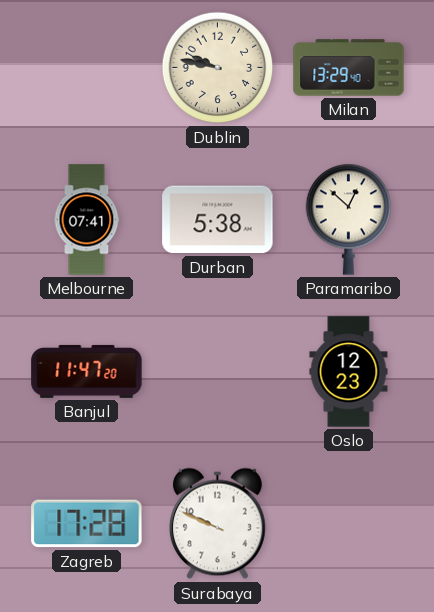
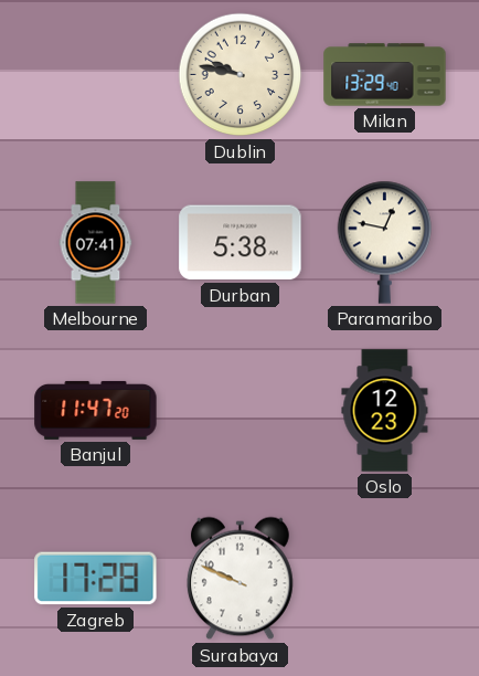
Paramaribo: 12:52 -> 12:47 (384, 242)
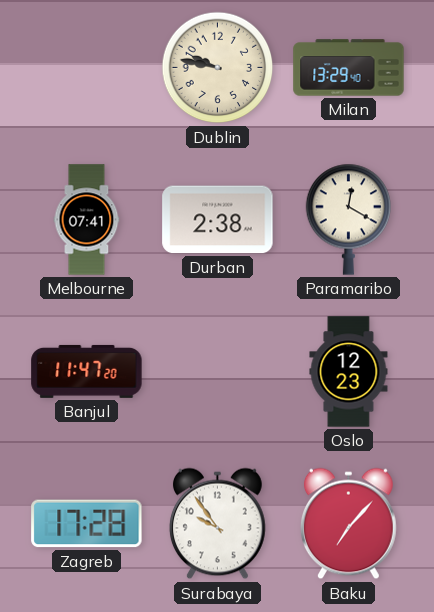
Durban: 5:38 -> 2:38 (218, 220)
Paramaribo: 12:47 -> 12:20 (348, 219)
Surabaya: 9:49 -> 9:54 (217, 524)
Baku: none -> 7:07 (348, 524)
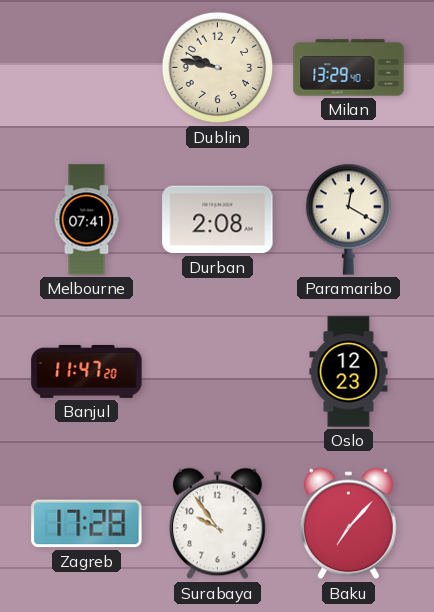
Durban: 2:38 -> 2:08 (218, 220)
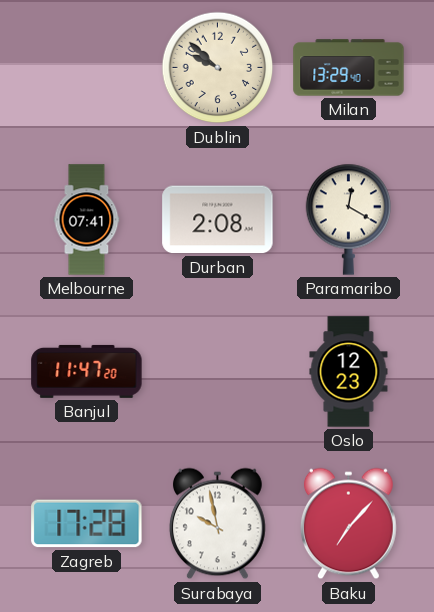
Dublin: 9:47 -> 9:52 (218, 68)
Surabaya: 9:54 -> 9:58 (217, 524)
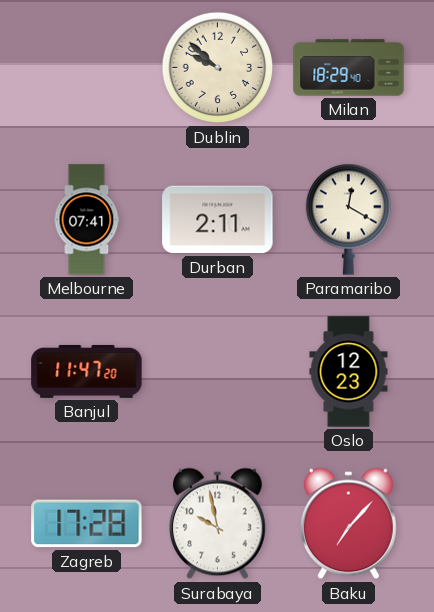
Milan: 13:29 -> 18:29 (349, 68)
Durban: 2:08 -> 2:11 (218, 220)
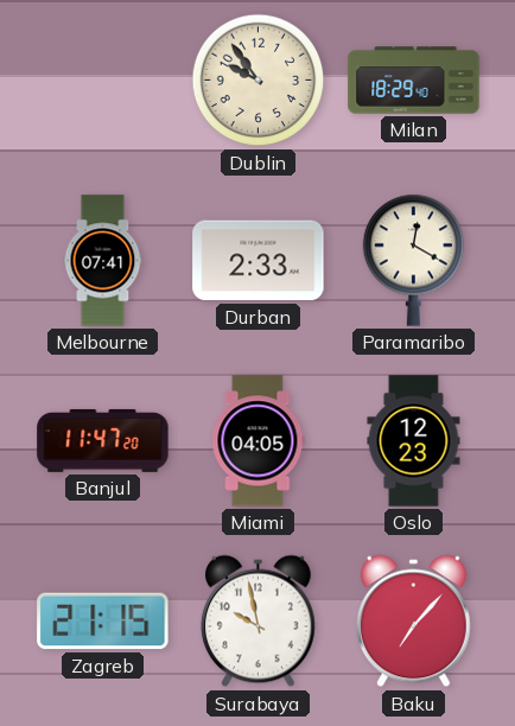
Dublin: 9:52 -> 9:54 (259, 81)
Durban: 2:11 -> 2:33 (259, 261)
Miami: none -> 04:05 (259, 441)
Zagreb: 17:28 -> 21:15 (103, 622)
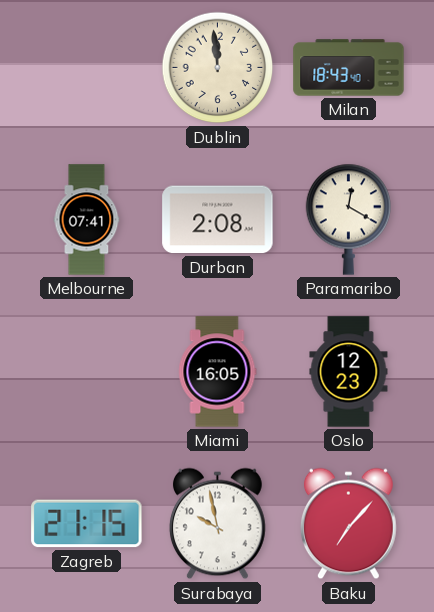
Dublin: 9:54 -> 11:59 (218, 68)
Milan: 18:29 -> 18:43 (349, 68)
Durban: 2:33 -> 2:08 (218, 220)
Banjul: 11:47 -> none (103, 440)
Miami: 04:05 -> 16:05 (218, 372)
